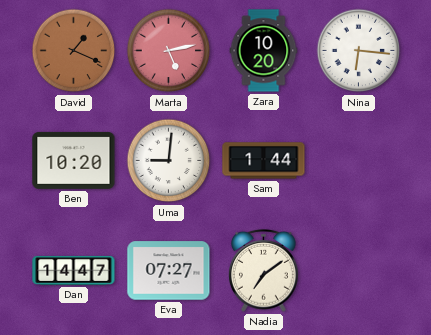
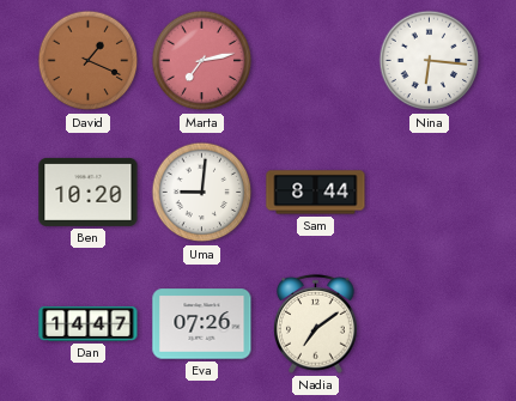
Marta: 5:13 -> 7:13 (202, 61)
Zara: 10:20 -> none (264, 51)
Sam: 1:44 -> 8:44 (316, 193)
Eva: 07:27 -> 07:26 (202, 324)
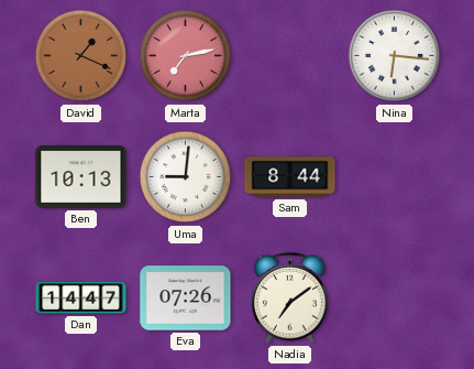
Ben: 10:20 -> 10:13 (81, 176)
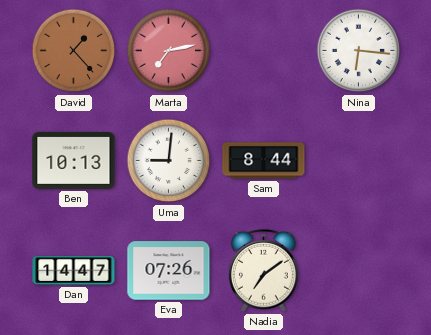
David: 1:19 -> 1:23 (74, 51)
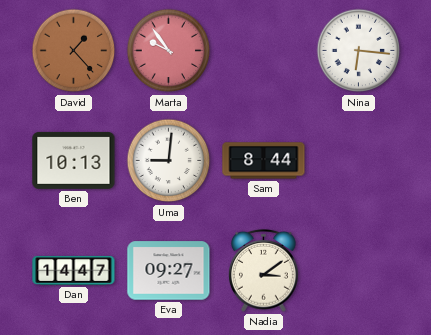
Marta: 7:13 -> 9:54 (169, 51)
Eva: 07:26 -> 09:27 (169, 271)
Nadia: 7:09 -> 3:09 (264, 270)
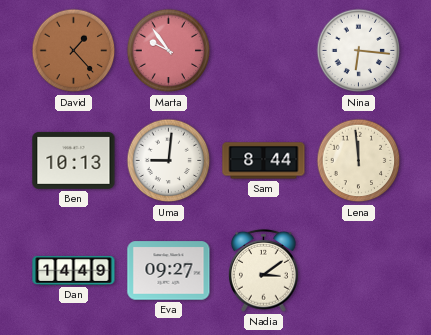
Lena: none -> 11:59 (359, 161)
Dan: 14:47 -> 14:49 (74, 270)
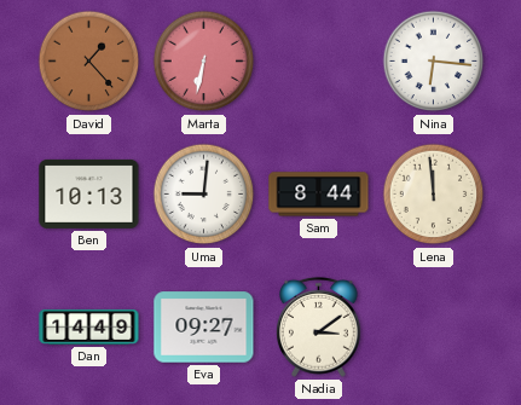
Marta: 9:54 -> 6:32 (204, 62)
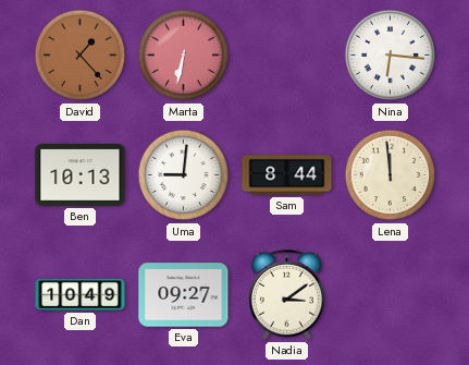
Dan: 14:49 -> 10:49 (81, 294)
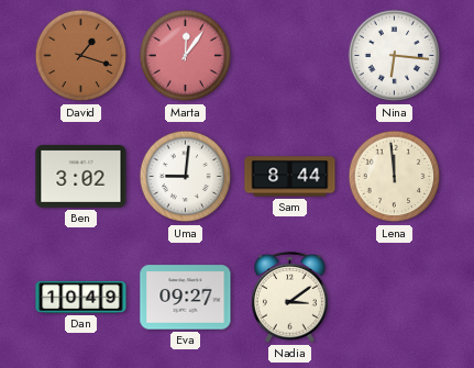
David: 1:23 -> 1:18 (81, 56)
Marta: 6:32 -> 12:06 (186, 56)
Ben: 10:13 -> 3:02 (81, 176)
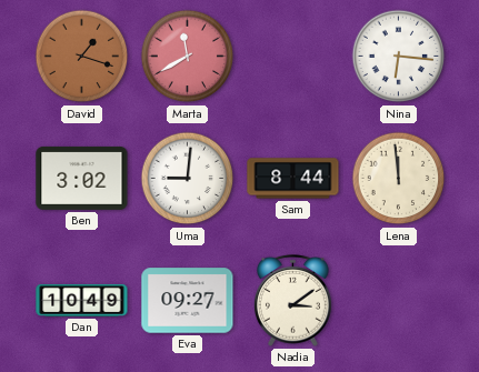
Marta: 12:06 -> 11:40 (188, 57)
